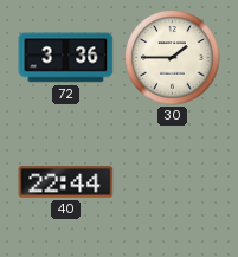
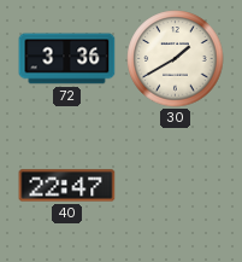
30: 1:45 -> 1:40 (176, 59)
40: 22:44 -> 22:47 (67, 186)
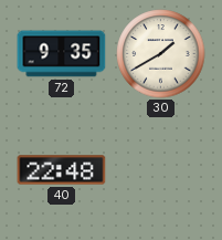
72: 3:36 -> 9:35 (62, 54)
40: 22:47 -> 22:48 (62, 170)
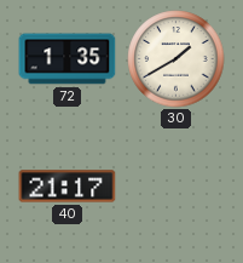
72: 9:35 -> 1:35 (68, 59)
40: 22:48 -> 21:17 (68, 187)
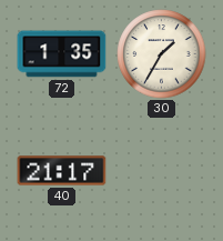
30: 1:40 -> 1:35 (162, 54)
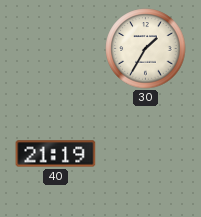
72: 1:35 -> none (62, 54)
40: 21:17 -> 21:19 (56, 154)
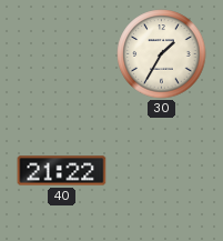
40: 21:19 -> 21:22 (62, 171)
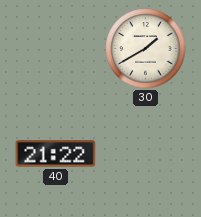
30: 1:35 -> 1:40 (146, 49)
